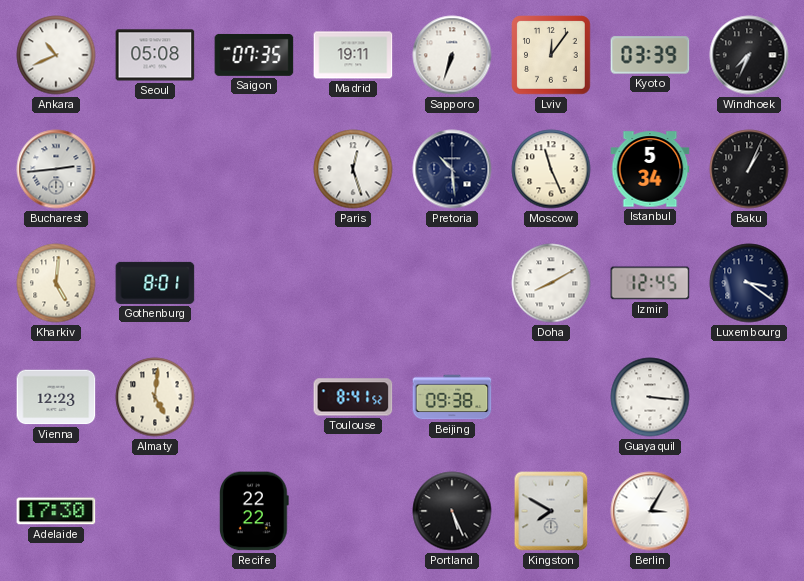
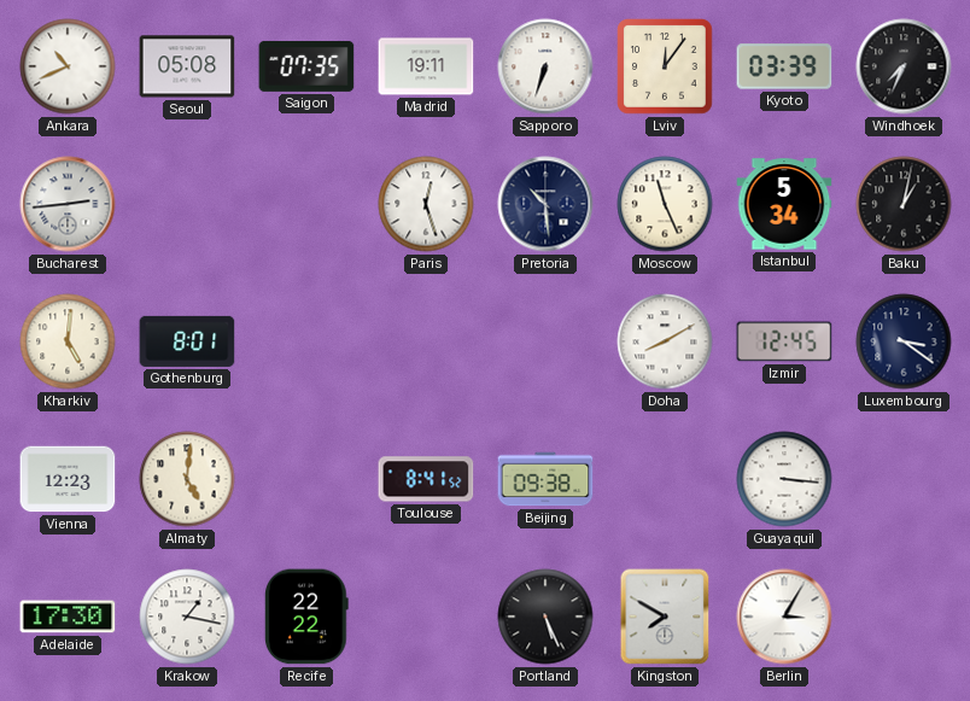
Baku: 1:04 -> 1:02 (904, 204)
Krakow: none -> 1:17 (187, 617)
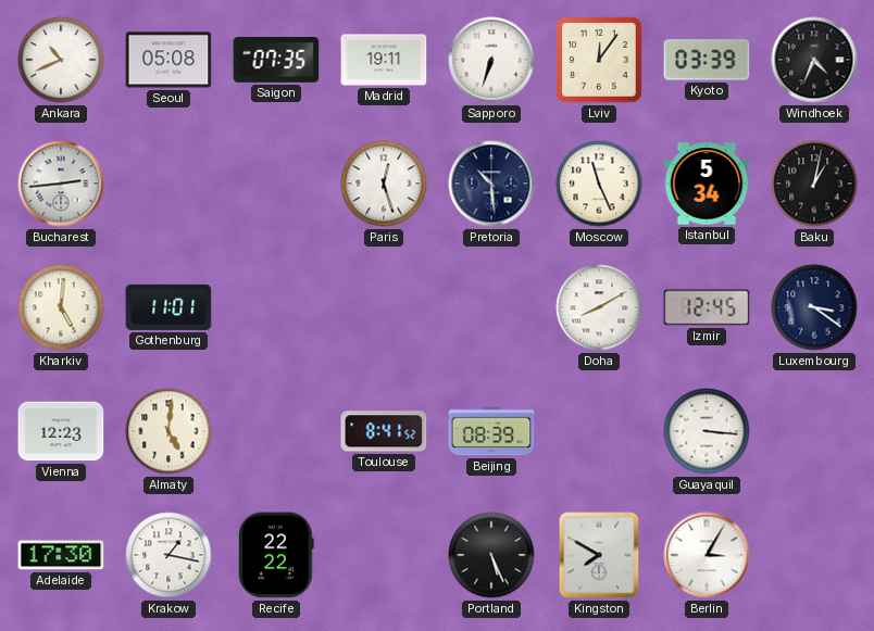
Windhoek: 7:34 -> 4:34 (814, 60)
Gothenburg: 8:01 -> 11:01 (168, 307)
Beijing: 09:38 -> 08:39 (491, 431)
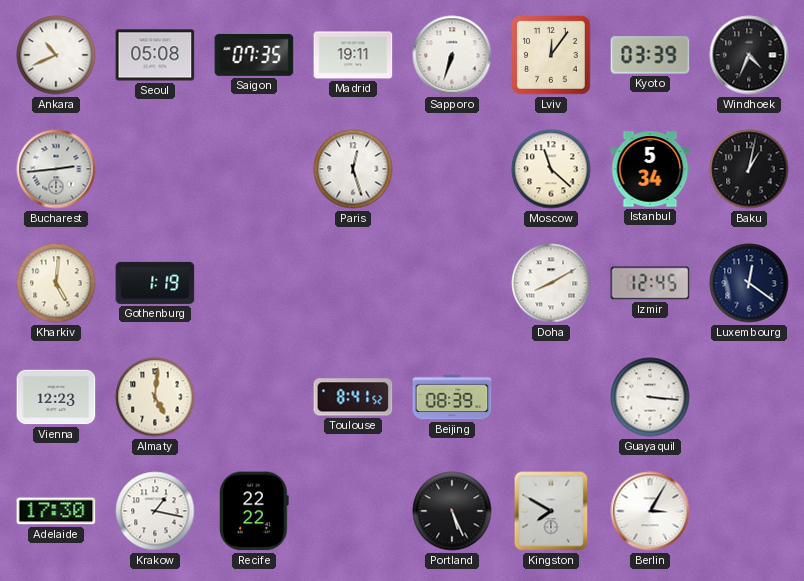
Pretoria: 10:29 -> none (491, 184)
Moscow: 11:26 -> 11:22 (551, 169)
Gothenburg: 11:01 -> 1:19 (155, 283)
Luxembourg: 3:21 -> 12:21 (749, 283)
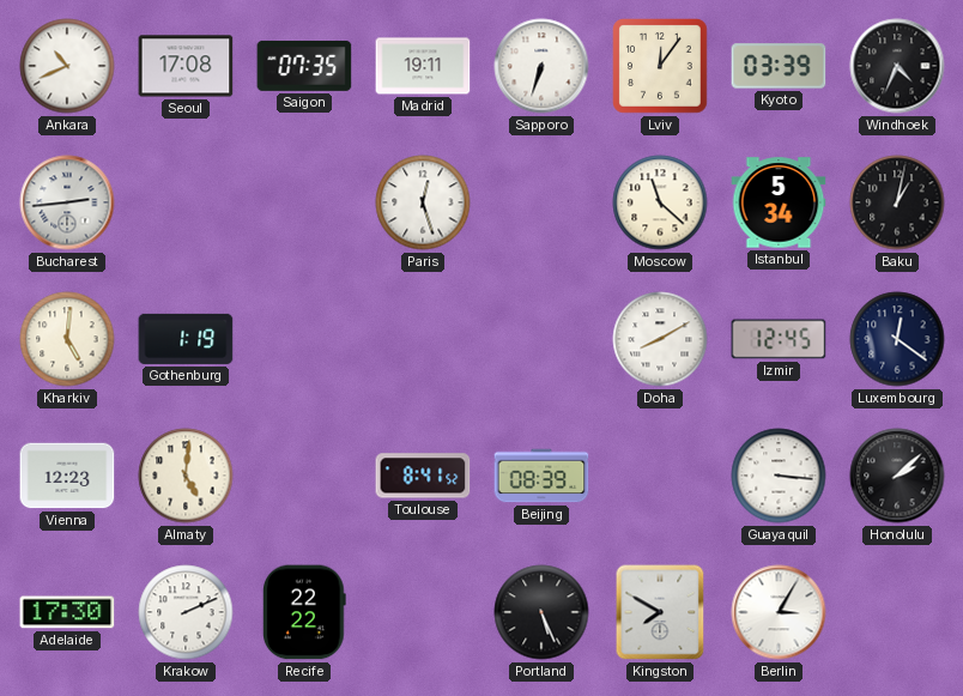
Seoul: 05:08 -> 17:08 (186, 66)
Honolulu: none -> 2:08 (897, 476)
Krakow: 1:17 -> 2:11 (186, 612)
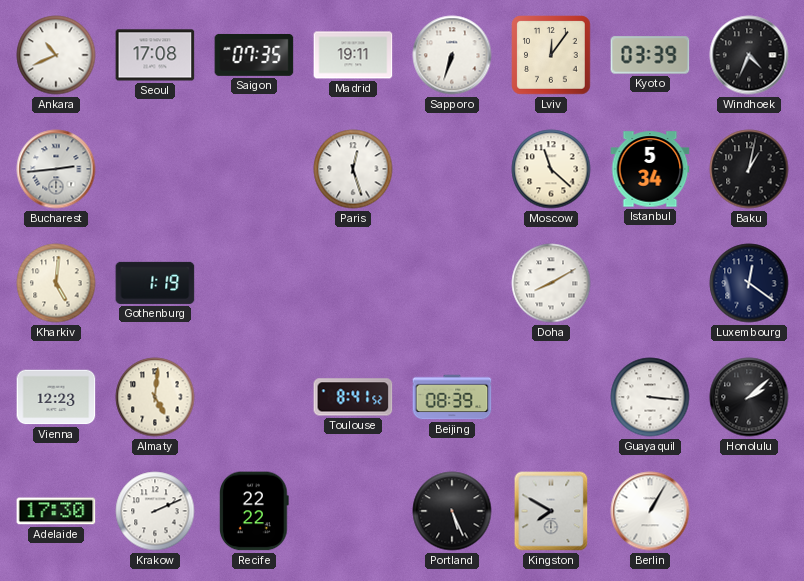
Izmir: 12:45 -> none (779, 339)
Berlin: 3:05 -> 1:05 (650, 511)
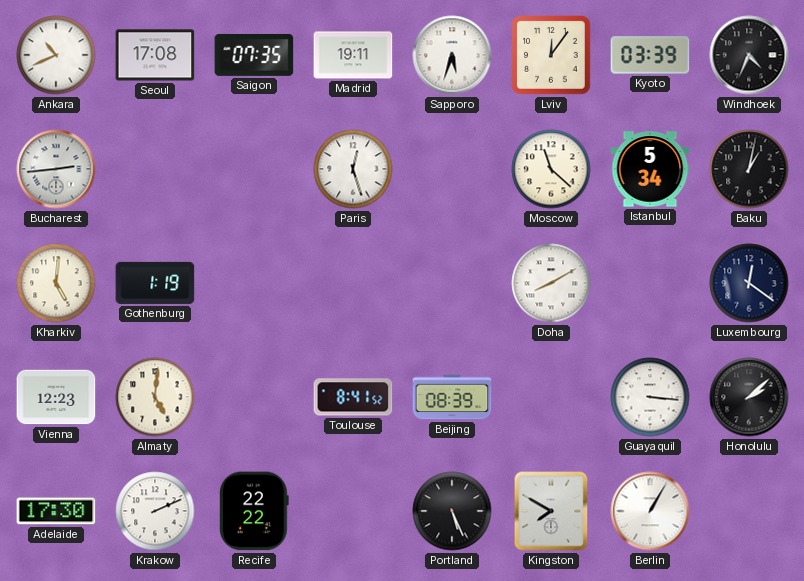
Sapporo: 6:33 -> 5:33 (452, 55)
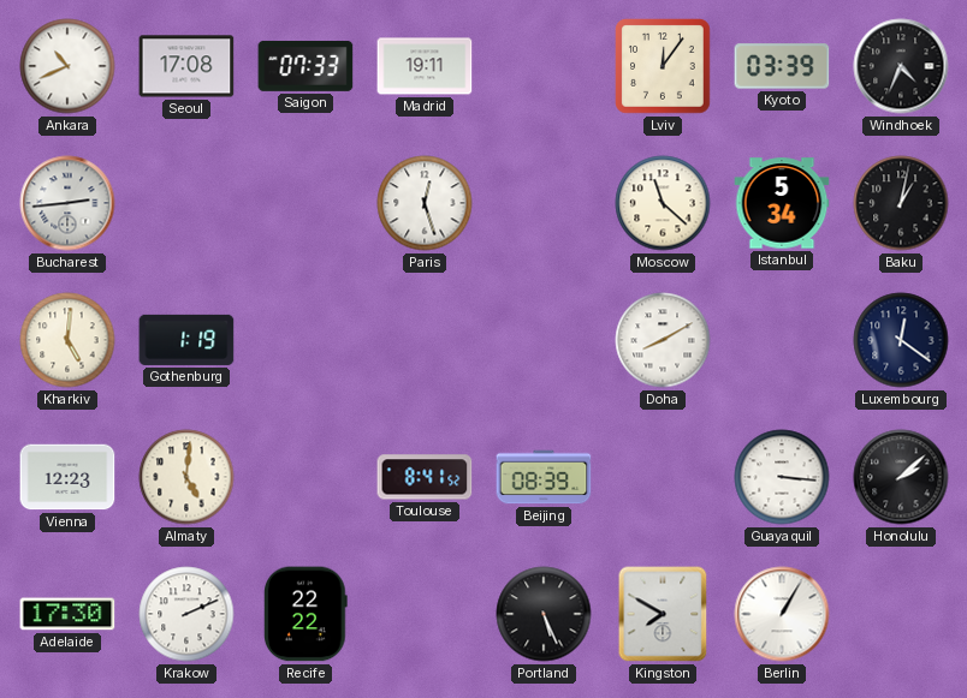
Saigon: 07:35 -> 07:33 (305, 66)
Sapporo: 5:33 -> none (452, 55)
